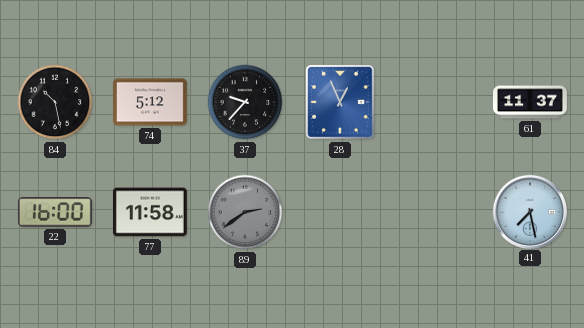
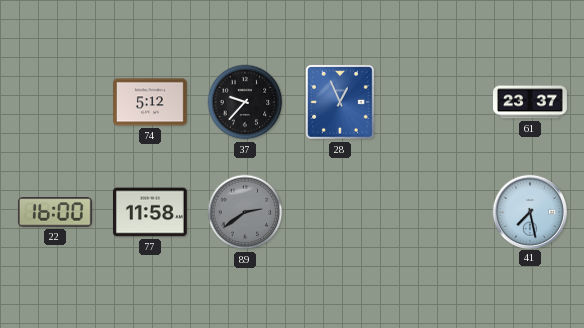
84: 10:28 -> none (55, 102)
61: 11:37 -> 23:37 (531, 102)
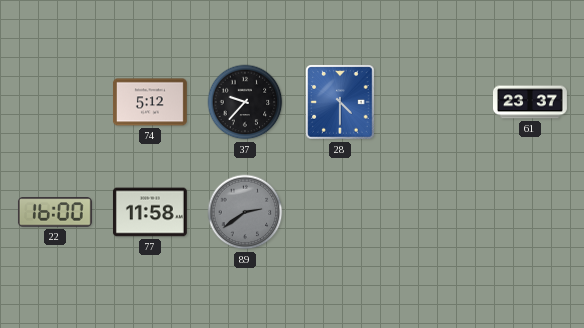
28: 12:56 -> 4:30 (340, 102)
41: 7:28 -> none (529, 211)
